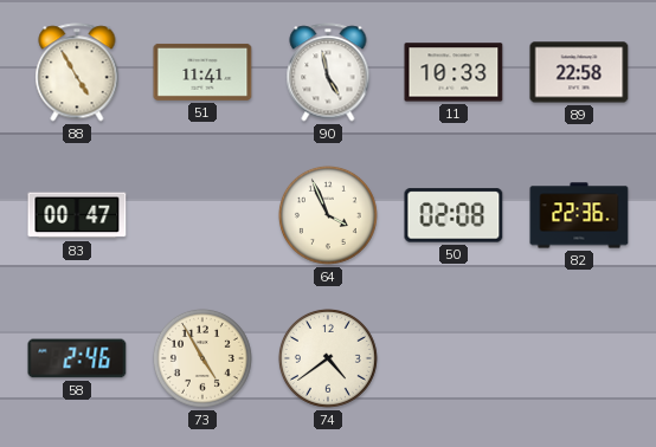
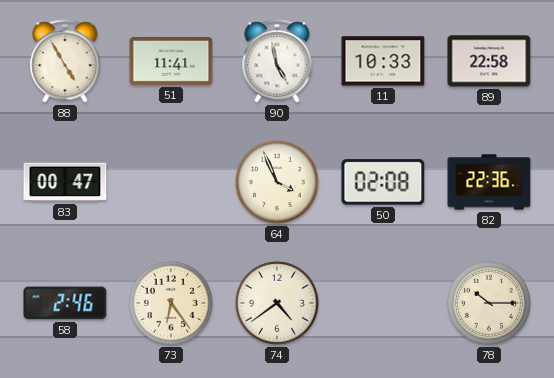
73: 4:55 -> 6:24 (171, 303)
78: none -> 10:15 (489, 303)
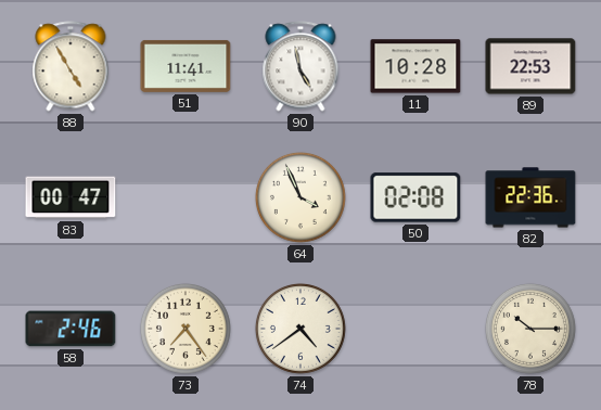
11: 10:33 -> 10:28 (415, 66)
89: 22:58 -> 22:53 (530, 66)
73: 6:24 -> 7:24 (186, 329)
